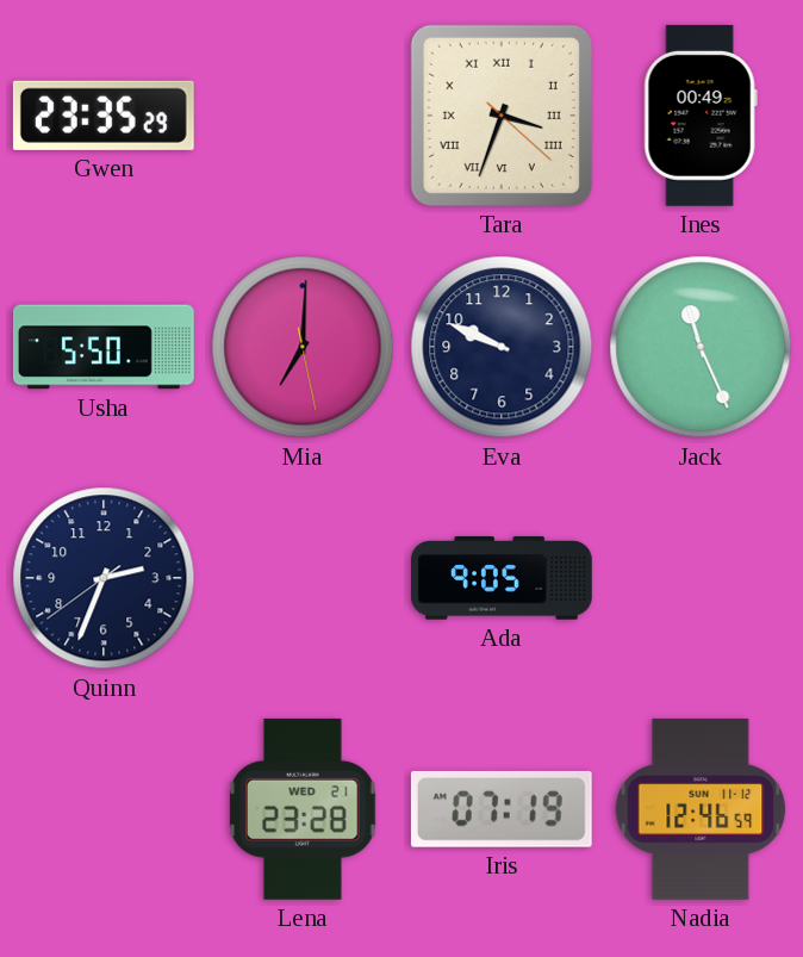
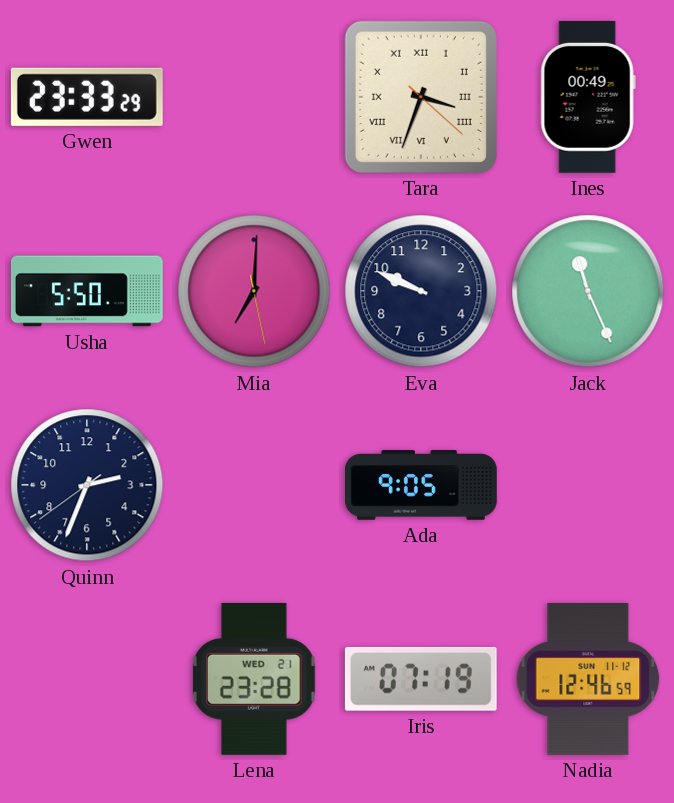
Gwen: 23:35 -> 23:33 (87, 97)
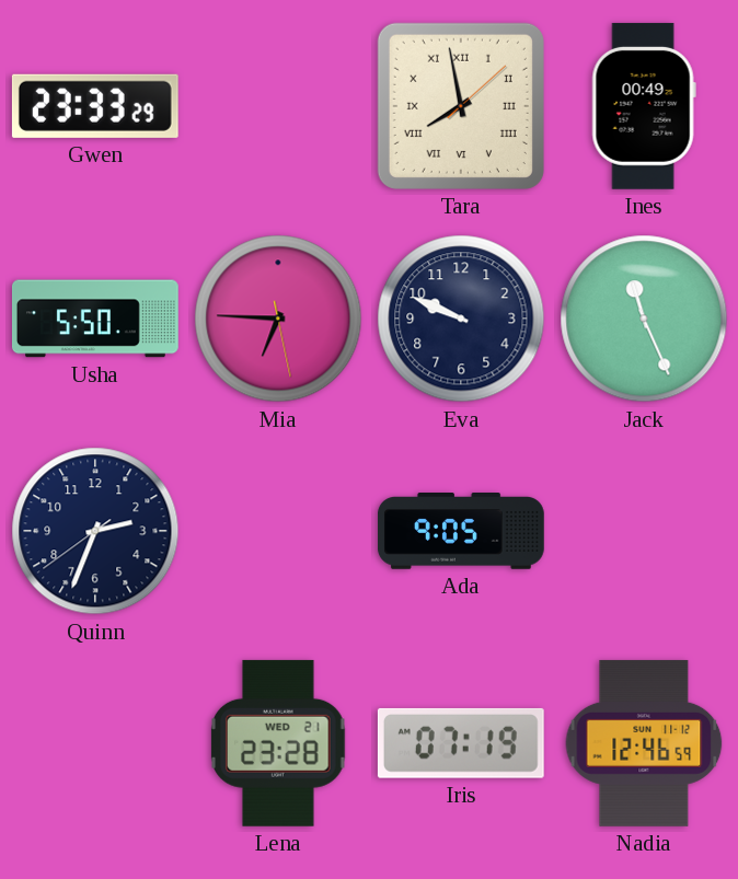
Tara: 3:33 -> 7:58 (461, 106)
Mia: 7:00 -> 6:45 (278, 319)
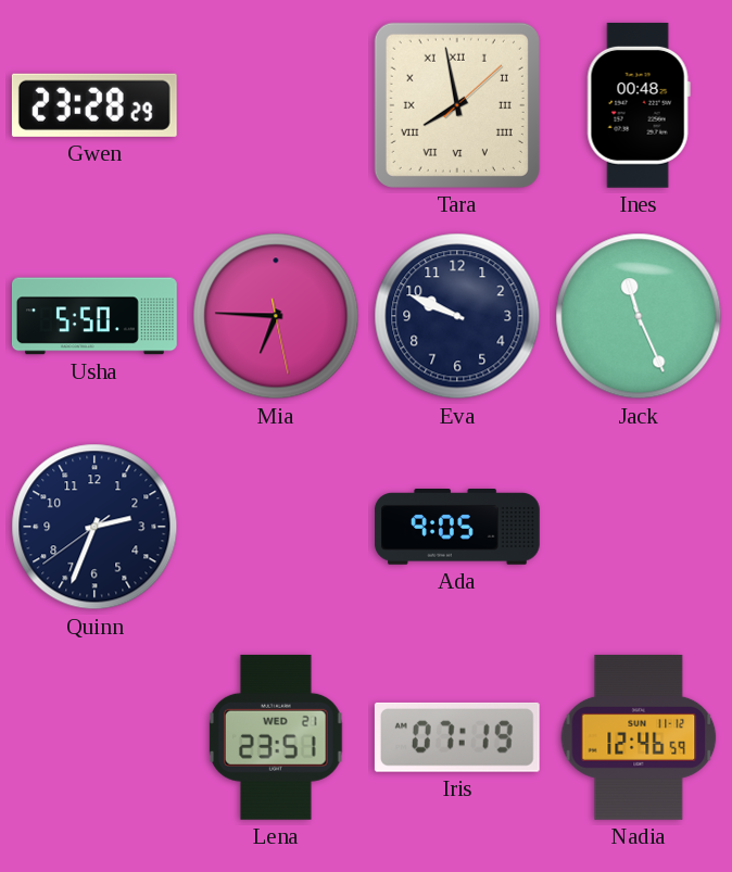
Gwen: 23:33 -> 23:28 (94, 105)
Ines: 00:49 -> 00:48 (639, 105)
Lena: 23:28 -> 23:51 (276, 737)
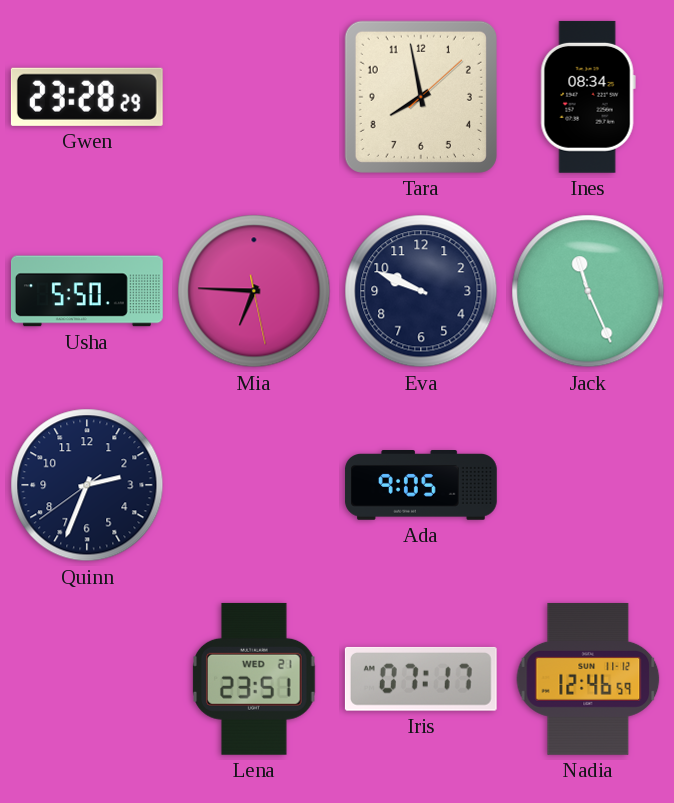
Tara numerals: Roman -> Arabic (421, 97)
Ines: 00:48 -> 08:34 (588, 97)
Iris: 07:19 -> 07:17 (421, 679)
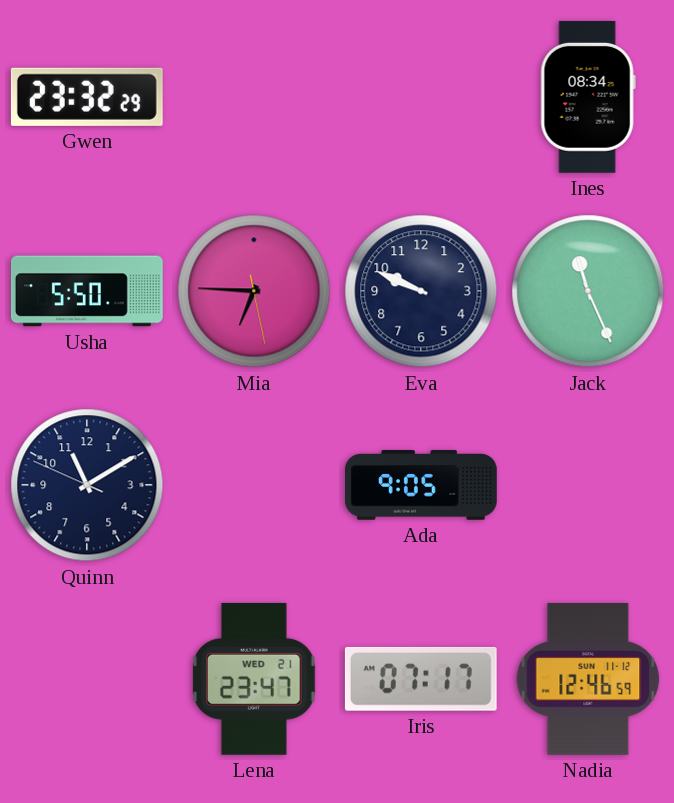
Gwen: 23:28 -> 23:32 (87, 97)
Tara: 7:58 -> none (421, 97)
Quinn: 2:33 -> 11:09 (87, 485)
Lena: 23:51 -> 23:47 (254, 679)
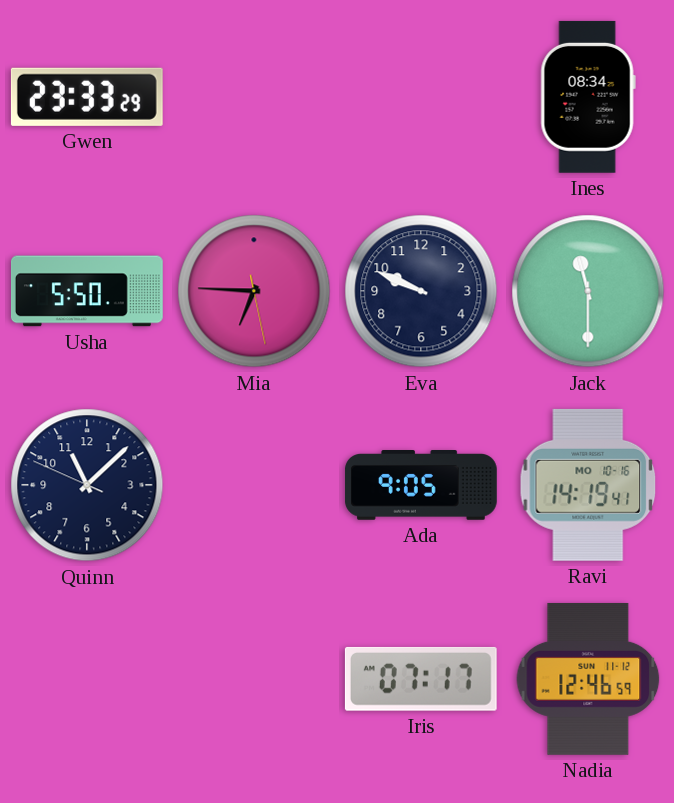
Gwen: 23:32 -> 23:33 (87, 97)
Jack: 11:26 -> 11:30 (588, 291)
Quinn: 11:09 -> 11:07 (87, 485)
Ravi: none -> 14:19 (588, 485)
Lena: 23:47 -> none (254, 679)
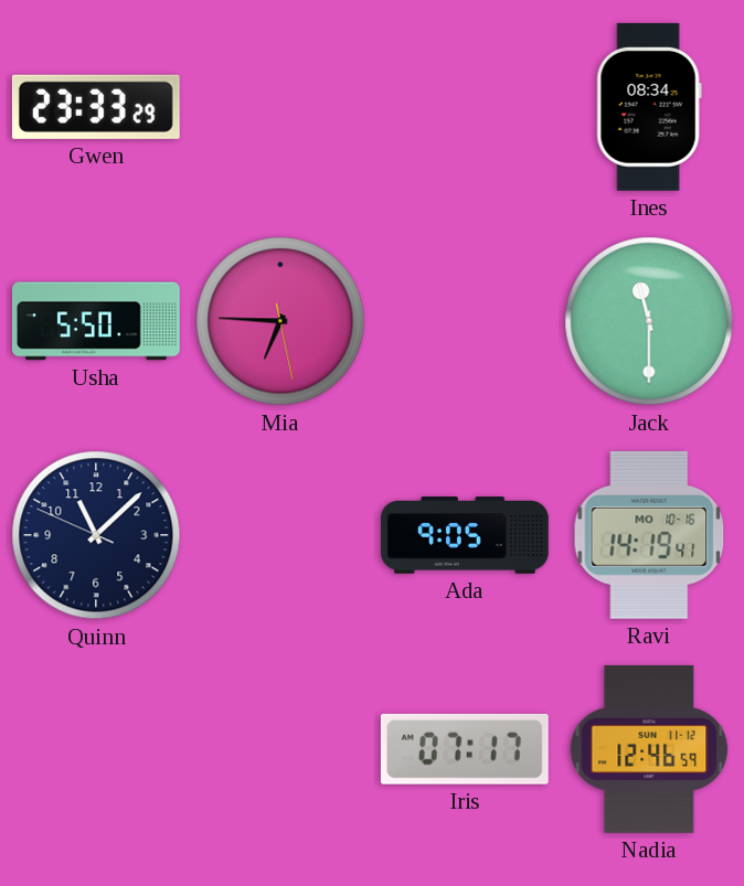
Eva: 9:49 -> none (421, 291)
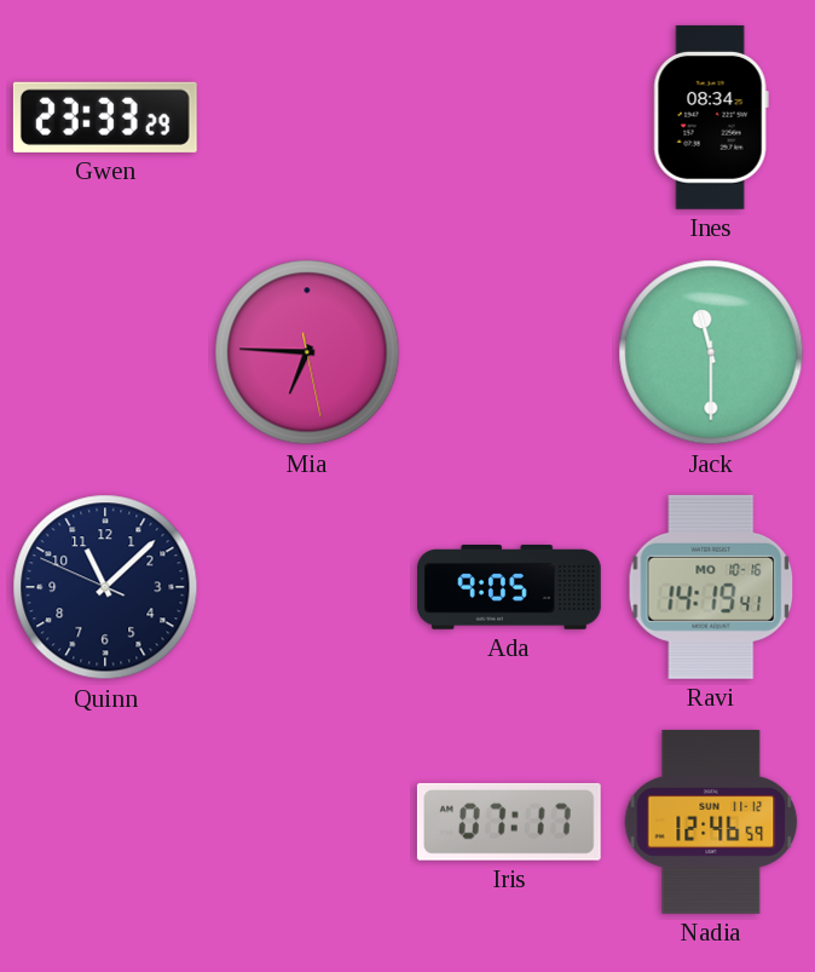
Usha: 5:50 -> none (96, 321)
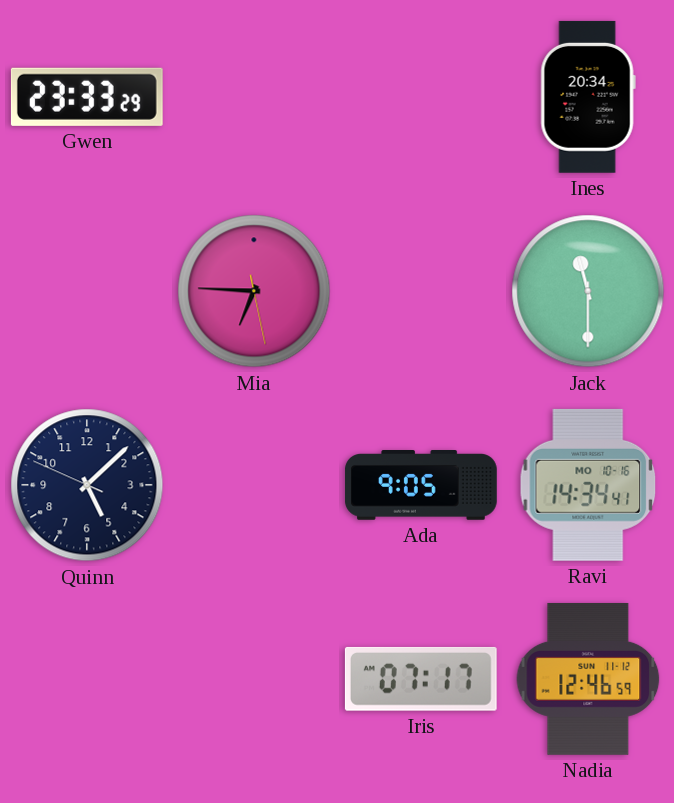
Ines: 08:34 -> 20:34 (588, 97)
Quinn: 11:07 -> 5:07 (87, 485)
Ravi: 14:19 -> 14:34 (588, 485)
